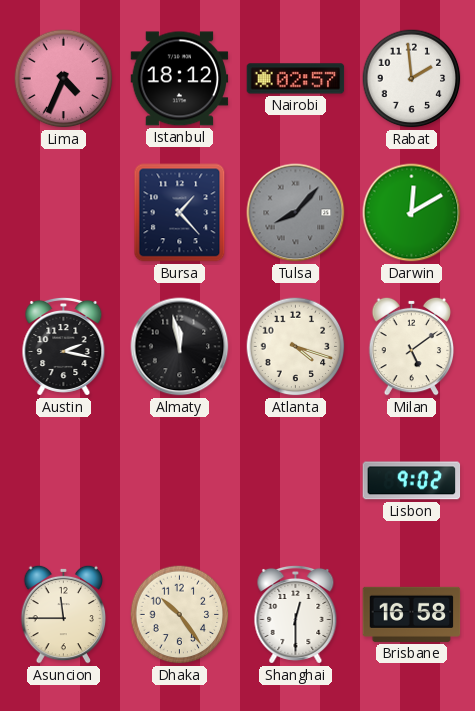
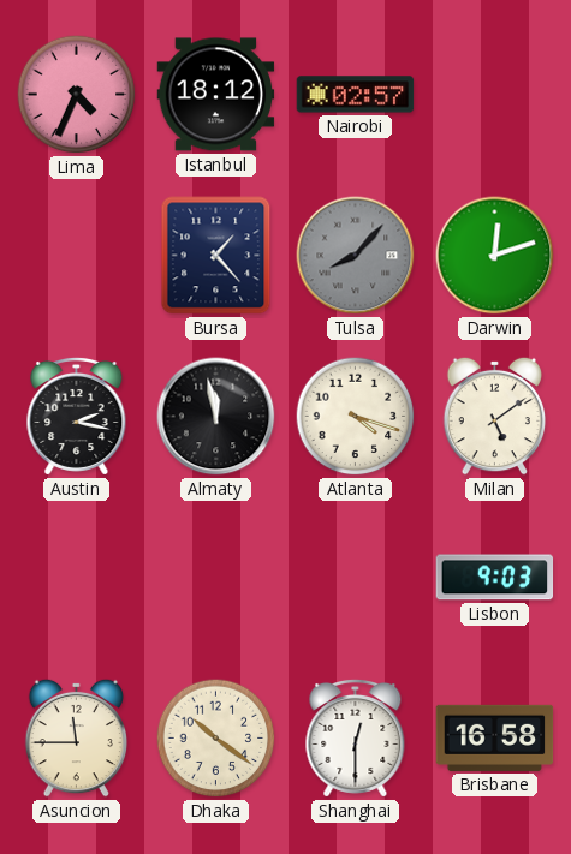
Rabat: 1:59 -> none (412, 79)
Darwin: 12:10 -> 12:12 (495, 256)
Lisbon: 9:02 -> 9:03 (495, 578)
Dhaka: 10:24 -> 10:21 (216, 739)
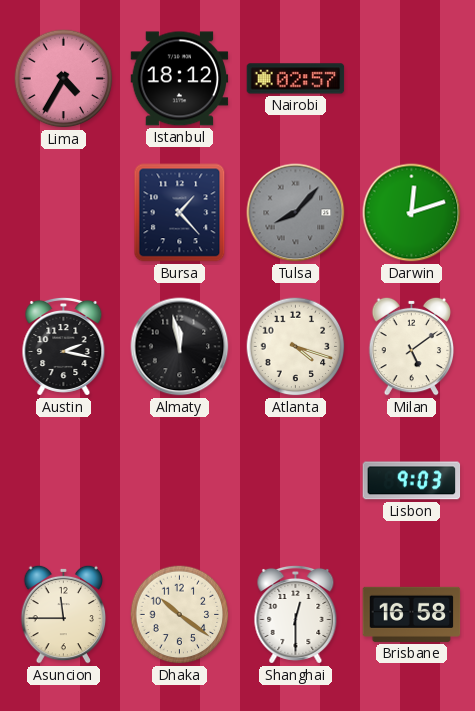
Lima: 4:34 -> 4:35 (64, 79)
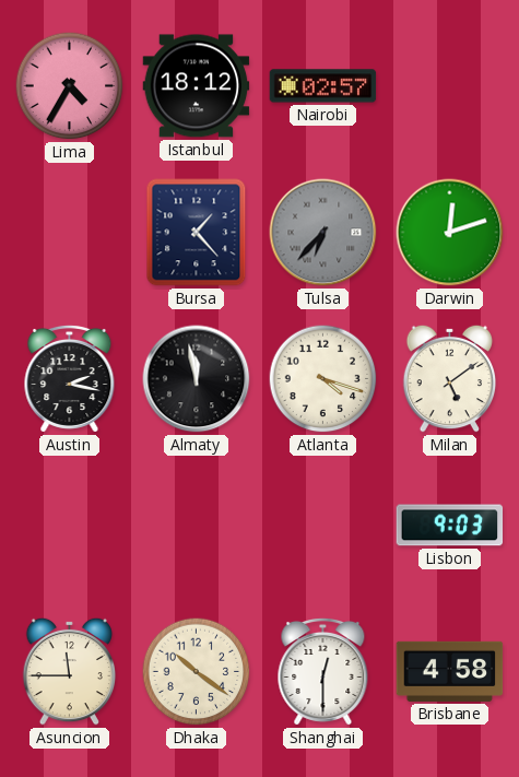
Tulsa: 8:07 -> 6:37 (323, 233)
Brisbane: 16:58 -> 4:58 (450, 671)
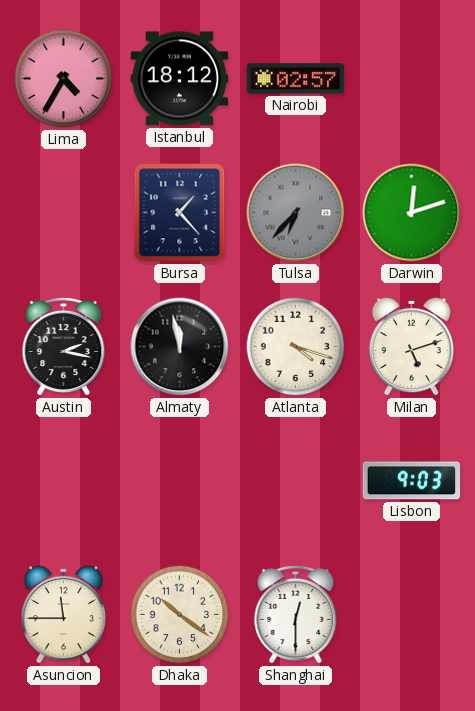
Milan: 5:09 -> 5:12 (412, 346)
Brisbane: 4:58 -> none (450, 671)
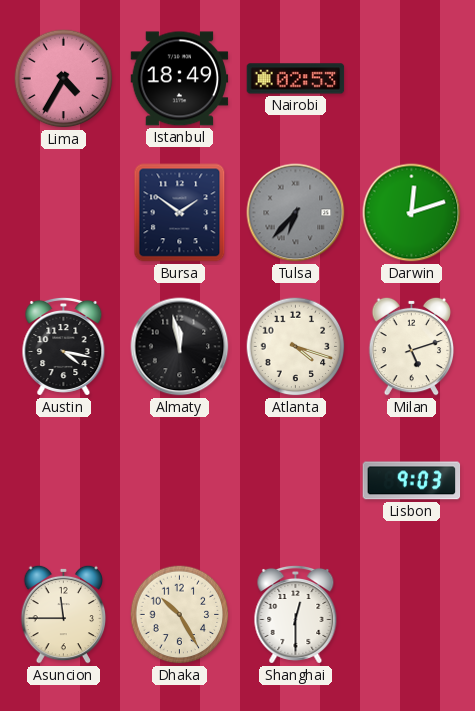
Istanbul: 18:12 -> 18:49 (180, 79)
Nairobi: 02:57 -> 02:53 (296, 79)
Bursa: 1:23 -> 1:51 (180, 213)
Austin: 2:17 -> 4:17 (64, 346)
Dhaka: 10:21 -> 10:25 (180, 615)
